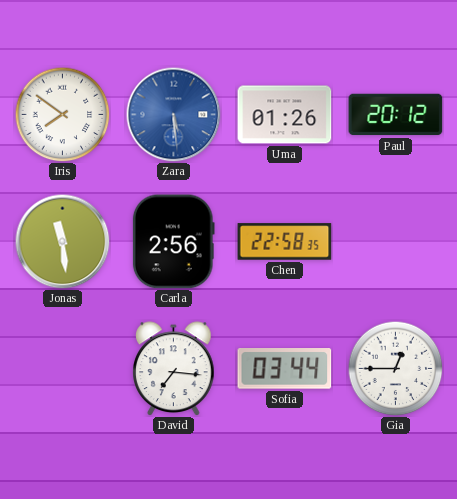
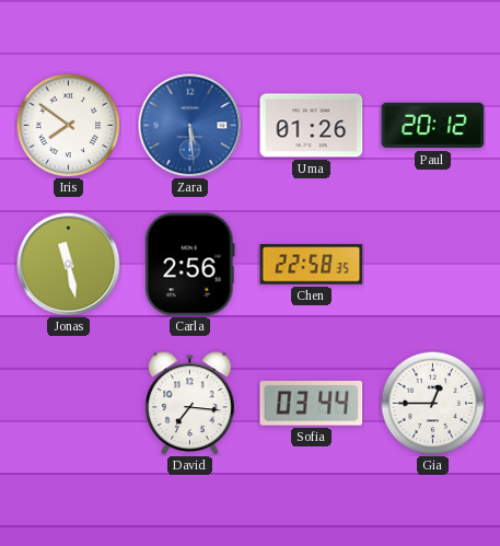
Jonas: 11:29 -> 11:28 (68, 264)
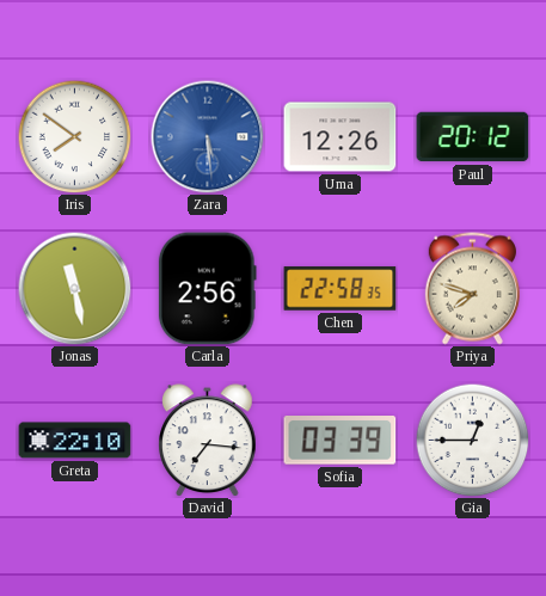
Uma: 01:26 -> 12:26 (341, 137)
Priya: none -> 7:48 (472, 289)
Greta: none -> 22:10 (75, 441)
Sofia: 03:44 -> 03:39 (341, 441)
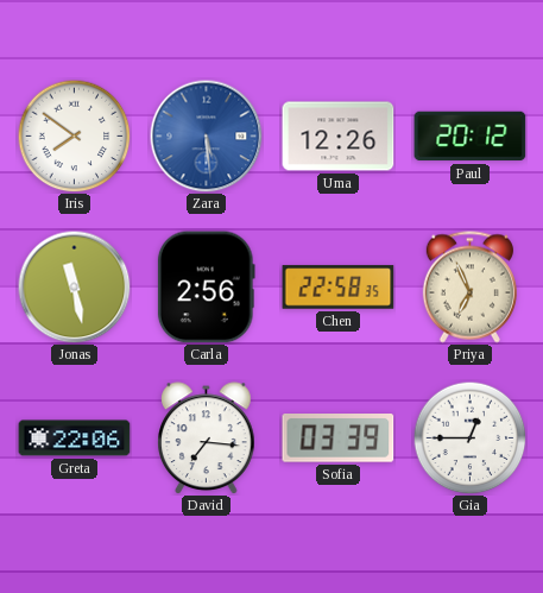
Priya: 7:48 -> 6:56 (469, 288)
Greta: 22:10 -> 22:06 (75, 439)
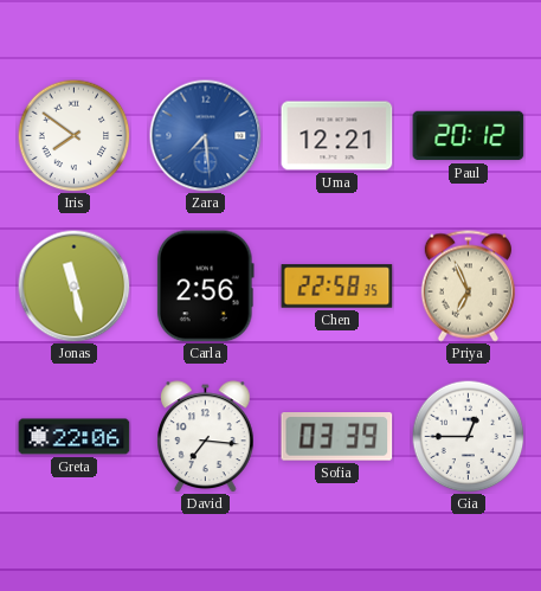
Zara: 5:29 -> 7:29 (205, 135)
Uma: 12:26 -> 12:21 (337, 136)
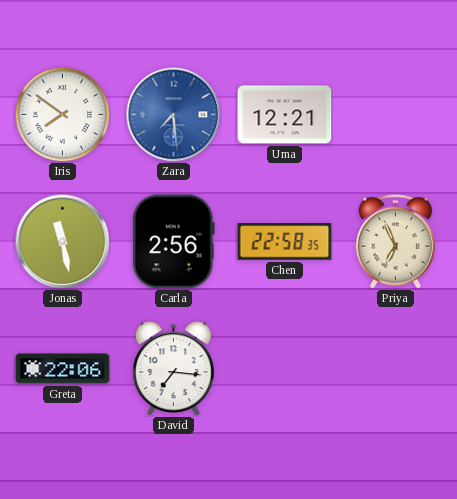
Paul: 20:12 -> none (469, 136)
Sofia: 03:39 -> none (337, 437)
Gia: 12:45 -> none (468, 436)
